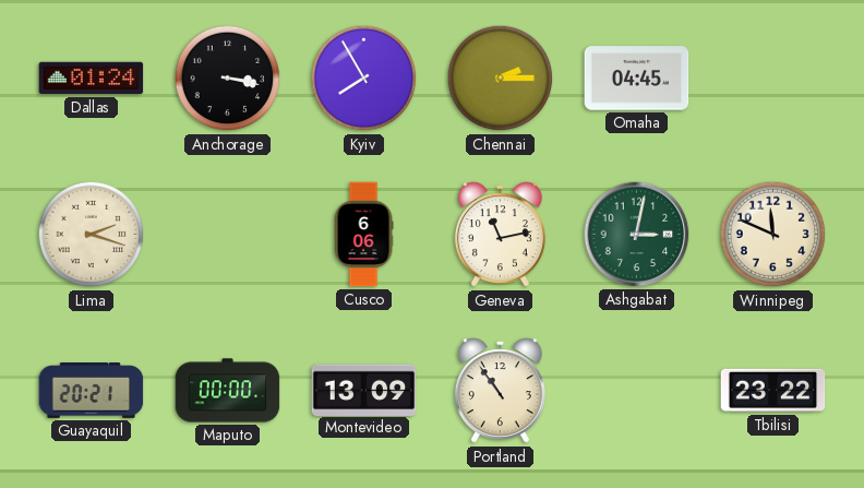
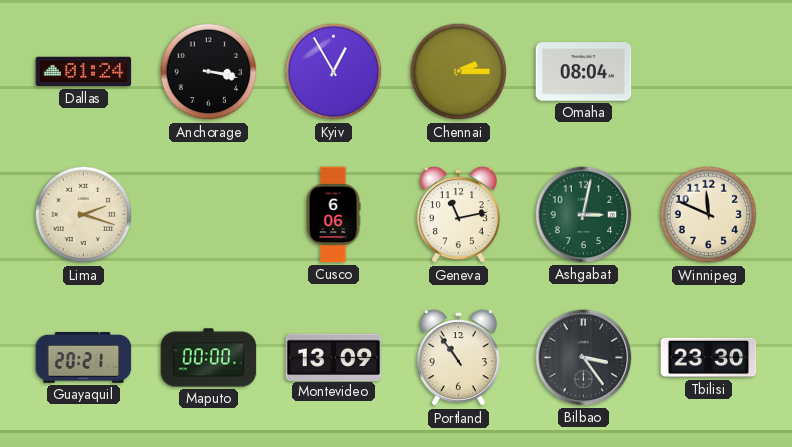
Kyiv: 7:55 -> 12:55 (334, 72)
Omaha: 04:45 -> 08:04 (584, 72)
Bilbao: none -> 3:24 (584, 358)
Tbilisi: 23:22 -> 23:30 (709, 358)
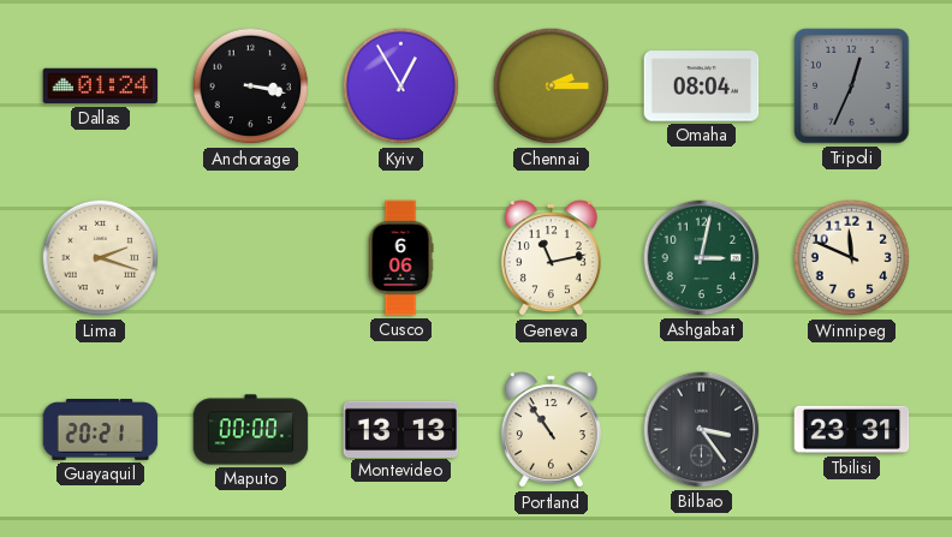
Tripoli: none -> 12:34 (852, 86)
Montevideo: 13:09 -> 13:13 (401, 429)
Tbilisi: 23:30 -> 23:31 (852, 430)
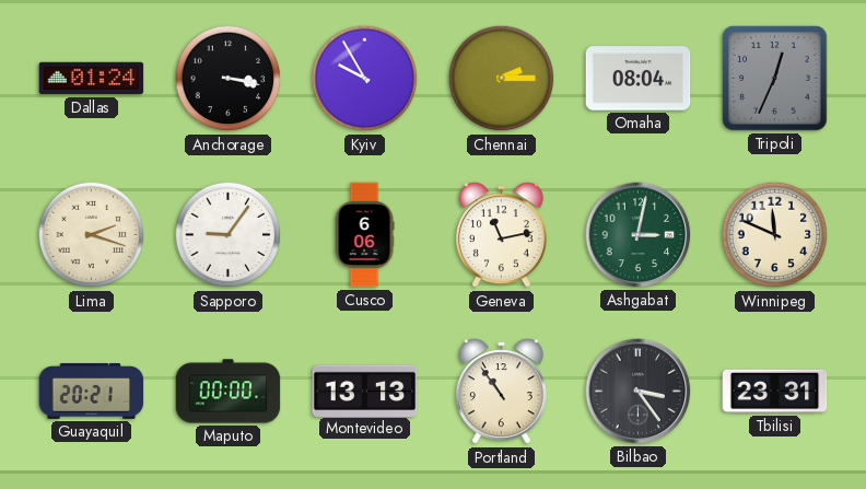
Kyiv: 12:55 -> 9:55 (365, 79)
Sapporo: none -> 9:06 (229, 235)
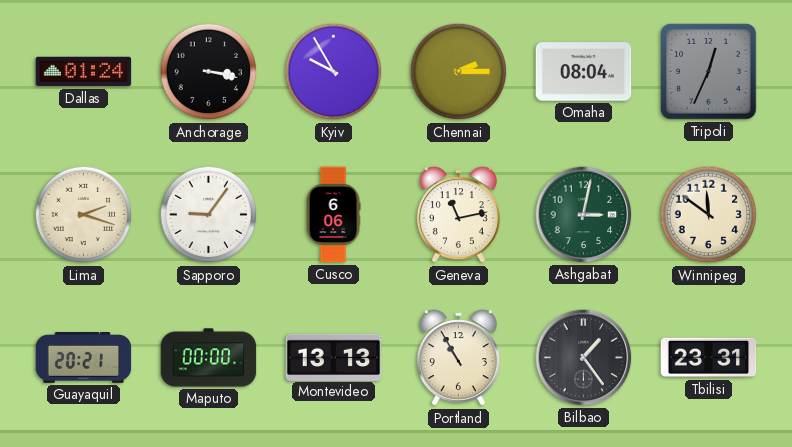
Winnipeg: 11:49 -> 11:51 (709, 215)
Portland: 10:54 -> 10:55 (458, 358)
Bilbao: 3:24 -> 1:24 (584, 358)
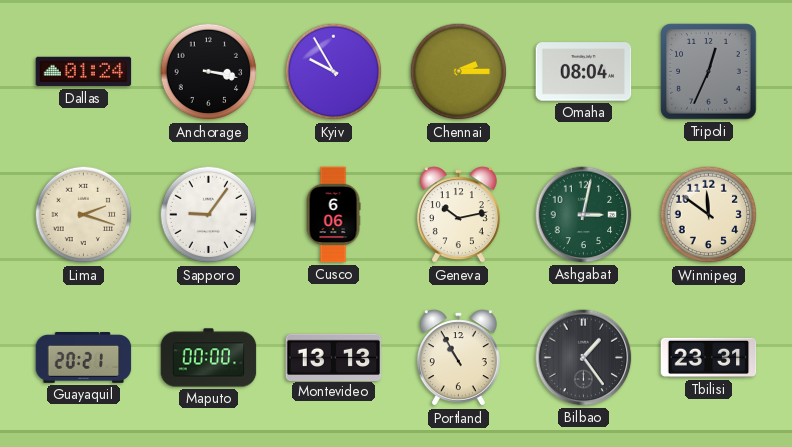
Geneva: 11:13 -> 10:13 (458, 215)
